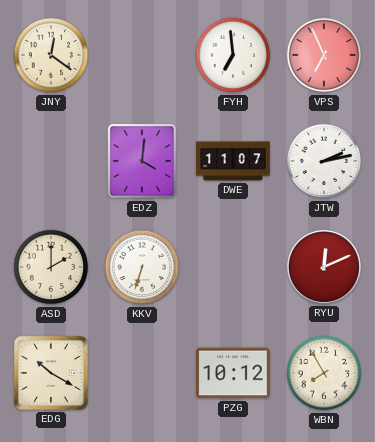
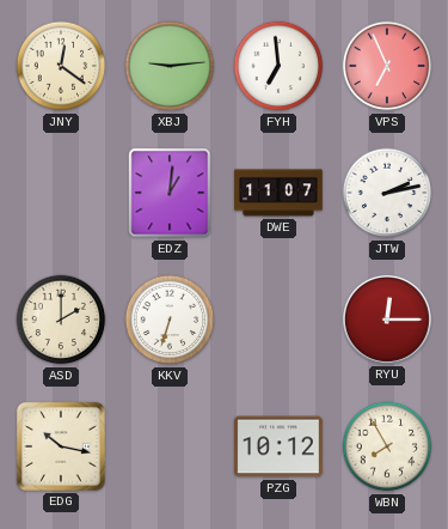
XBJ: none -> 9:14 (170, 66)
EDZ: 4:01 -> 1:01 (170, 193)
RYU: 12:11 -> 12:15 (387, 320)
EDG: 10:20 -> 10:17 (61, 446)
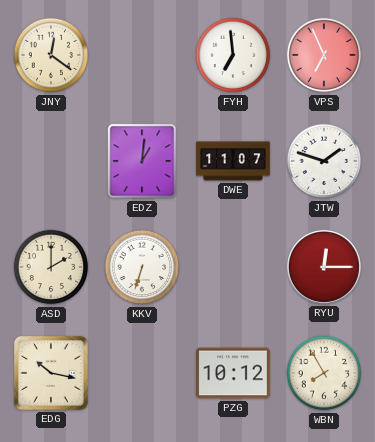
XBJ: 9:14 -> none (170, 66)
JTW: 2:13 -> 1:48 (324, 161)
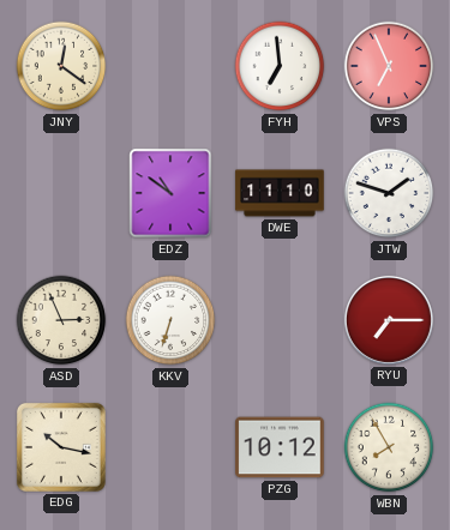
EDZ: 1:01 -> 10:51 (170, 193)
DWE: 11:07 -> 11:10 (280, 193)
ASD: 2:00 -> 2:56 (61, 320)
RYU: 12:15 -> 7:15 (389, 320)
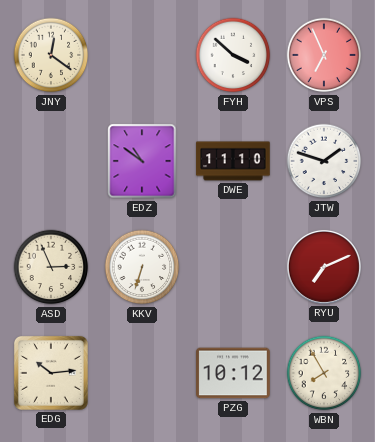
FYH: 6:59 -> 3:52 (233, 55)
RYU: 7:15 -> 7:11 (324, 267)
EDG: 10:17 -> 10:14 (51, 373)
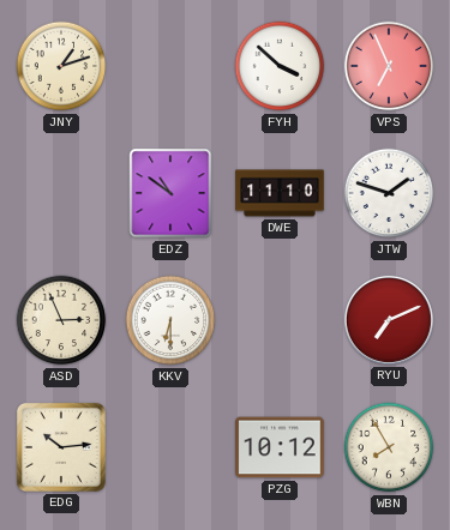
JNY: 12:21 -> 1:12 (61, 66)
KKV: 6:33 -> 6:30 (170, 320)
